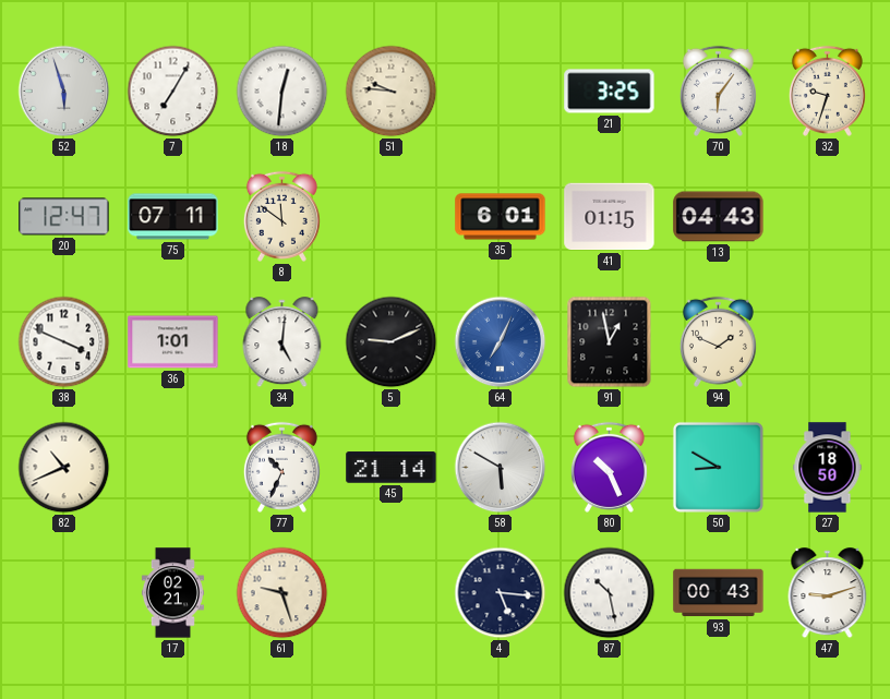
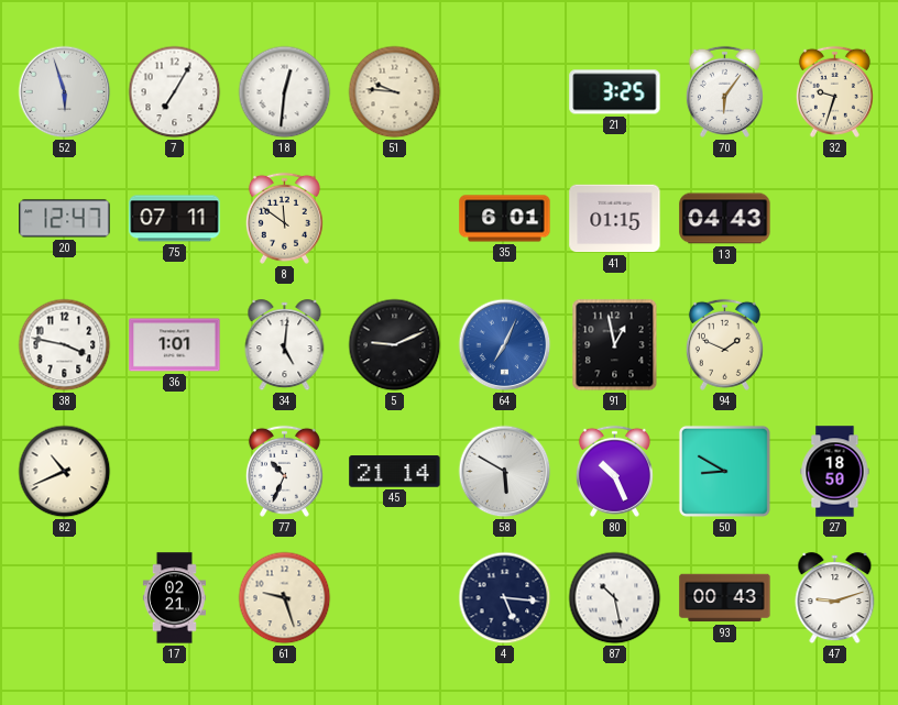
38: 3:49 -> 3:47 (65, 345)
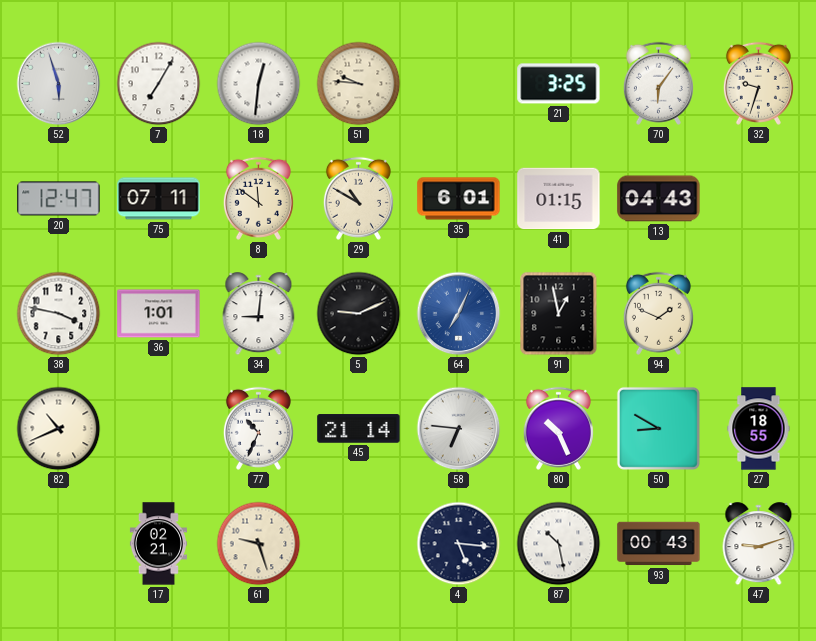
29: none -> 10:50 (358, 198)
34: 5:01 -> 9:01 (259, 314)
58: 5:50 -> 6:46 (459, 429)
27: 18:50 -> 18:55 (759, 429)
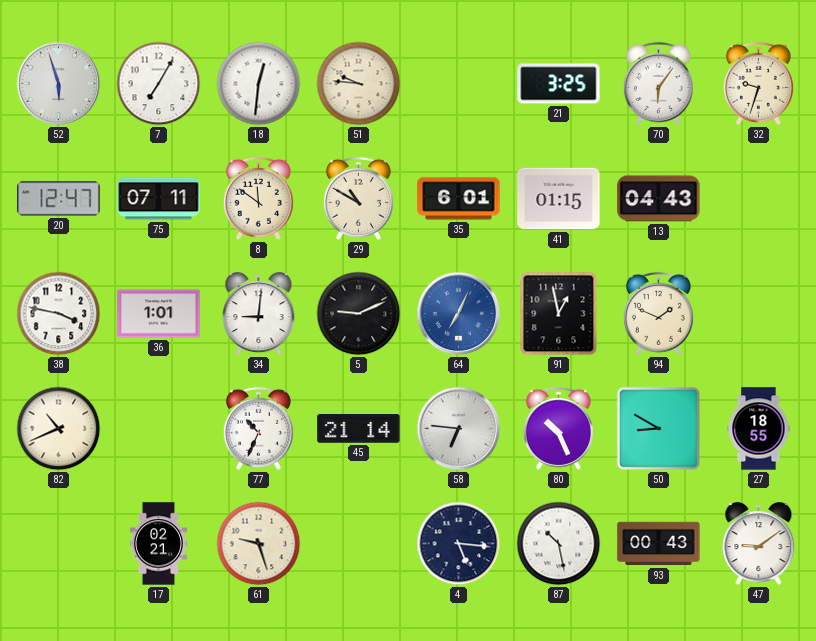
47: 9:12 -> 9:09 (759, 544)
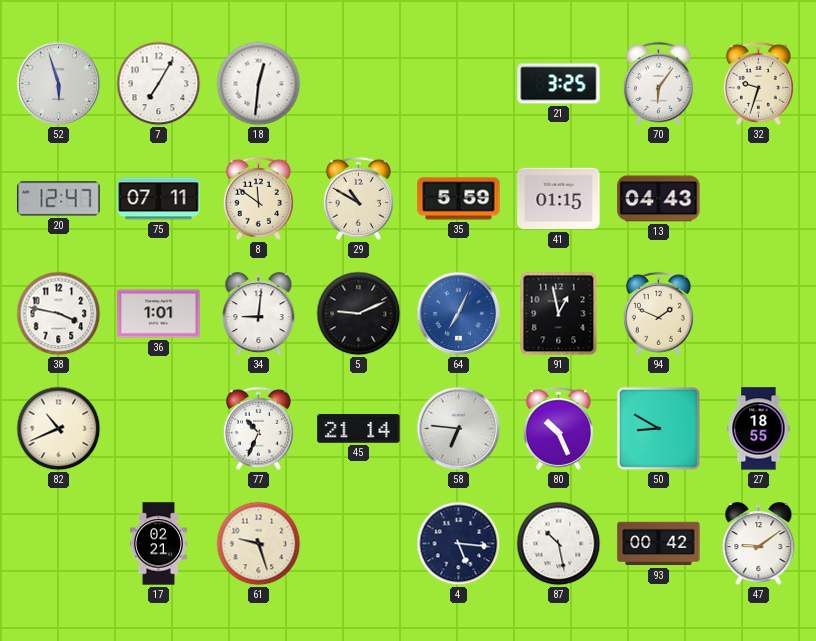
51: 9:46 -> none (359, 84)
35: 6:01 -> 5:59 (459, 199)
93: 00:43 -> 00:42 (659, 544)
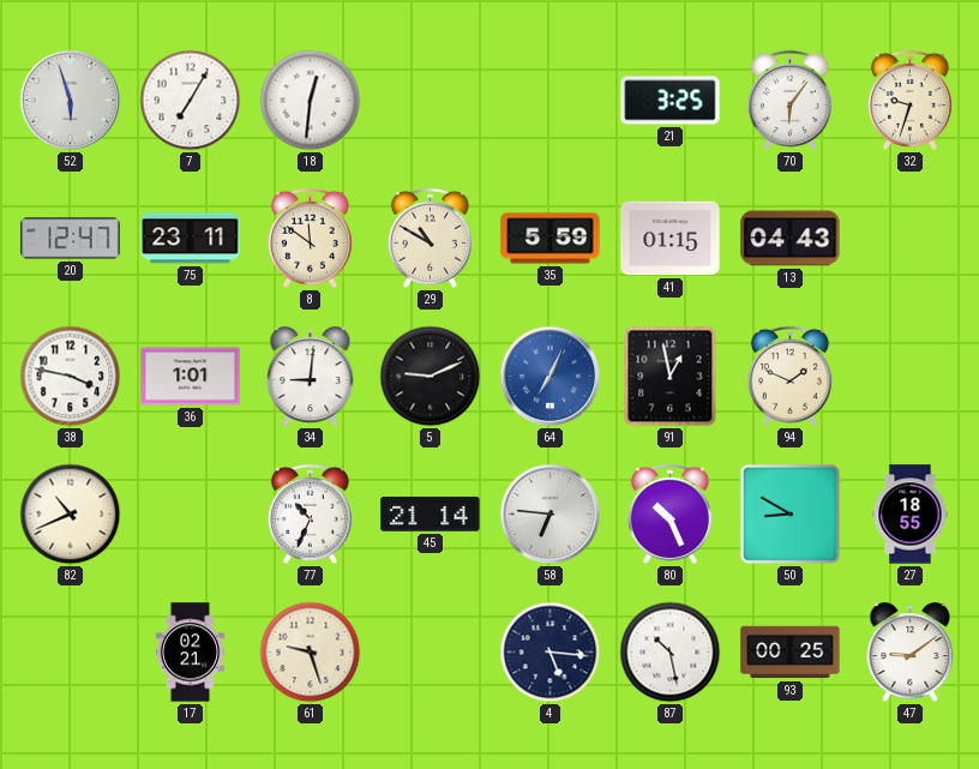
75: 07:11 -> 23:11 (191, 239)
93: 00:42 -> 00:25 (791, 653)
